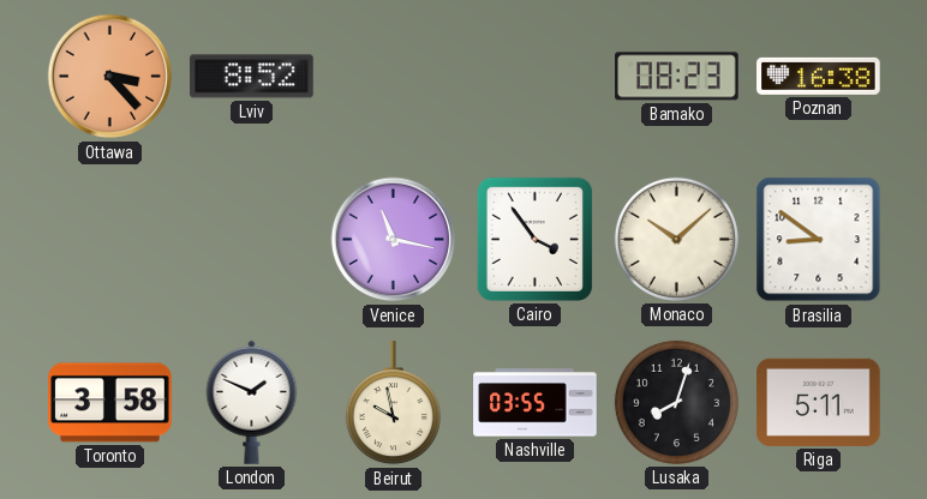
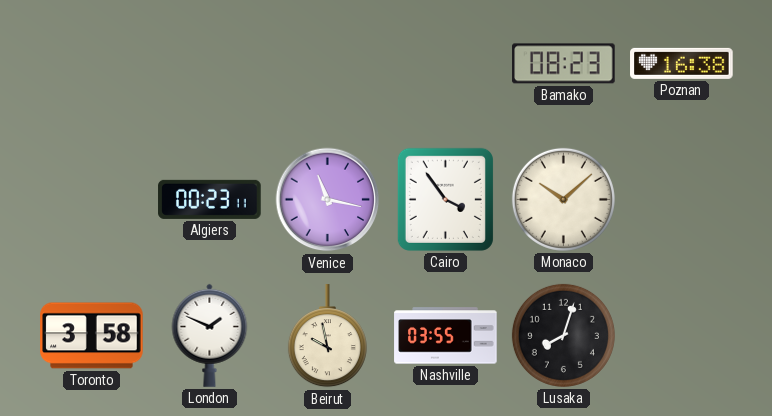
Ottawa: 3:23 -> none (110, 77)
Lviv: 8:52 -> none (252, 77)
Algiers: none -> 00:23 (210, 199)
Brasilia: 8:51 -> none (819, 240)
Riga: 5:11 -> none (819, 402)
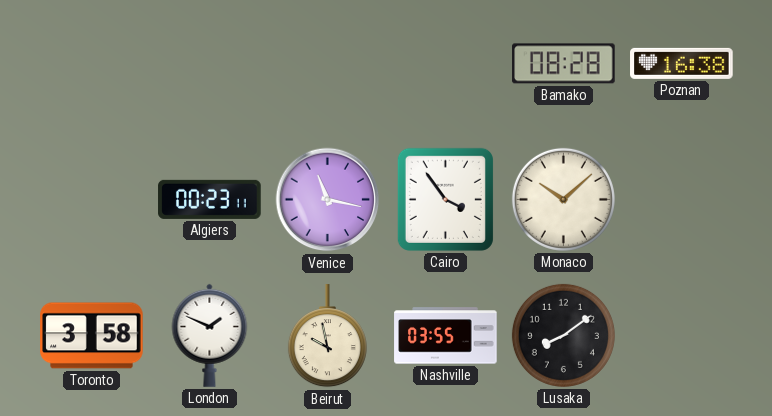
Bamako: 08:23 -> 08:28 (564, 64)
Lusaka: 8:03 -> 8:09 (563, 335)
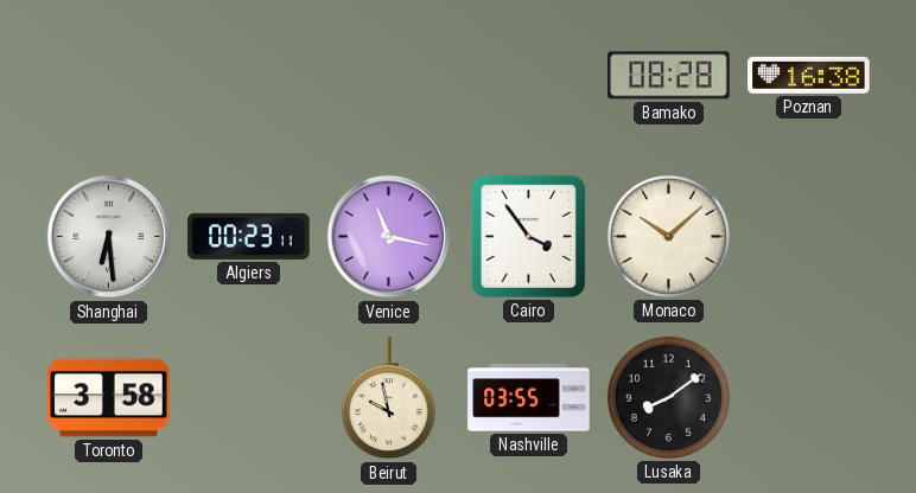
Shanghai: none -> 6:29 (109, 237)
London: 1:49 -> none (210, 335)
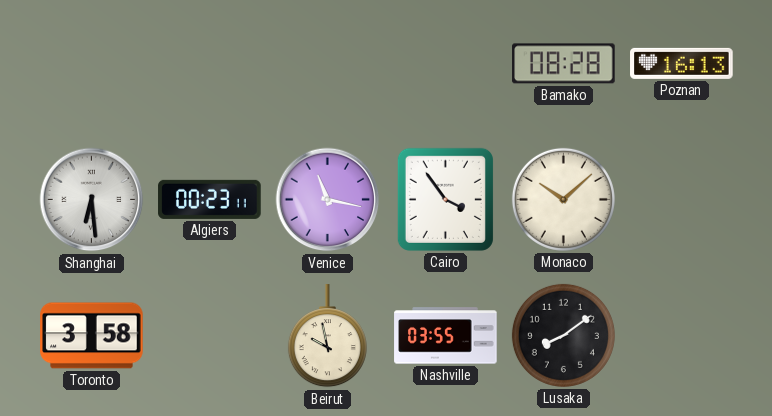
Poznan: 16:38 -> 16:13 (682, 63)
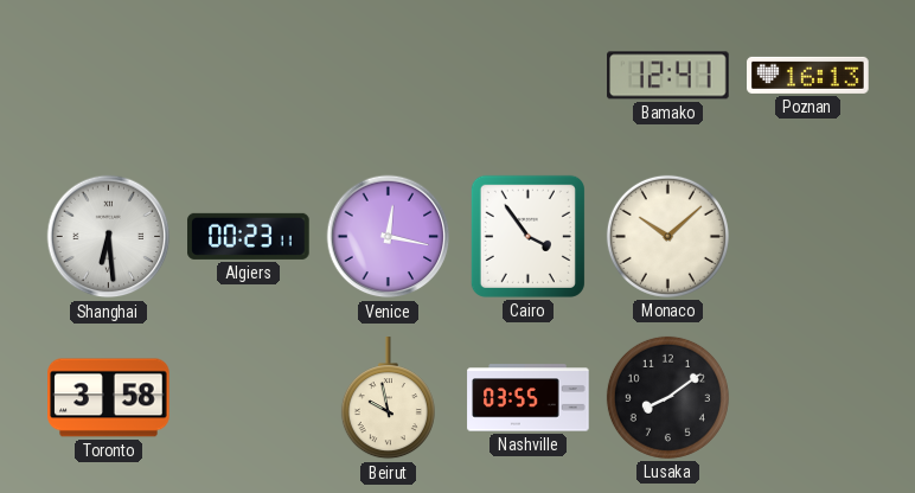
Bamako: 08:28 -> 12:41 (668, 76)
Venice: 11:17 -> 12:17 (389, 237)
